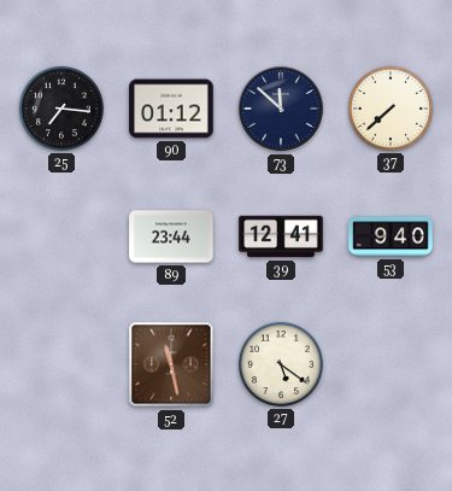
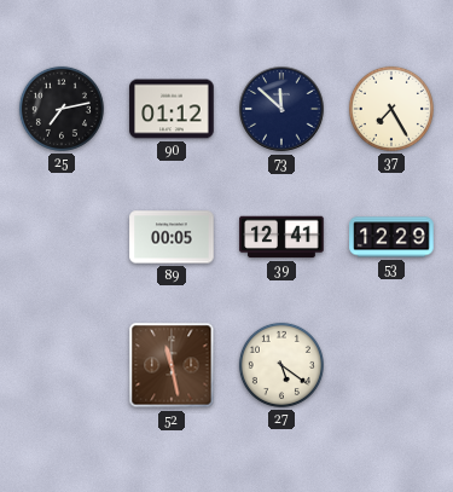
25: 7:16 -> 7:13 (62, 109)
37: 7:38 -> 7:25 (391, 109)
89: 23:44 -> 00:05 (172, 237)
53: 9:40 -> 12:29 (391, 237)
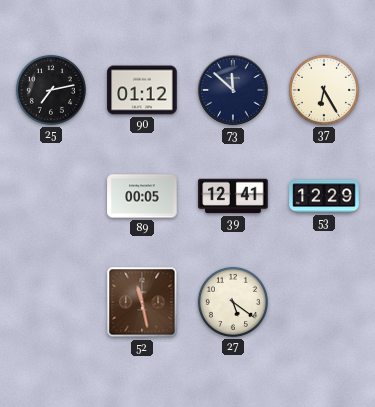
37: 7:25 -> 6:25 (324, 90)
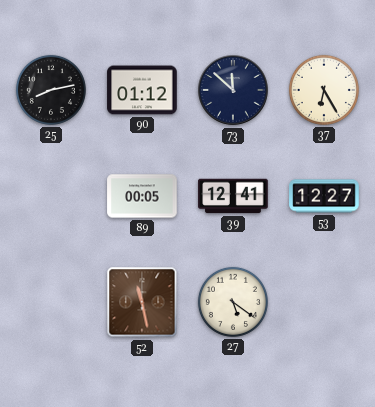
25: 7:13 -> 8:13 (51, 90)
53: 12:29 -> 12:27 (324, 196)
